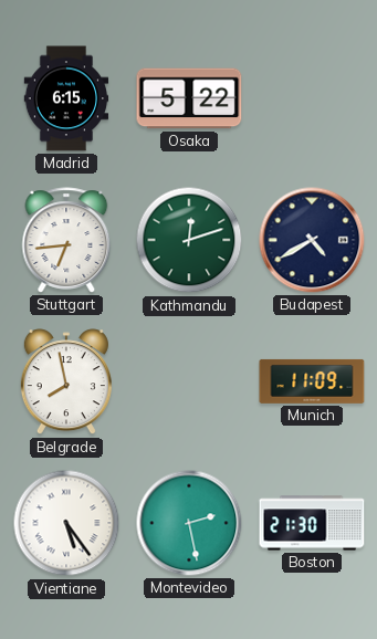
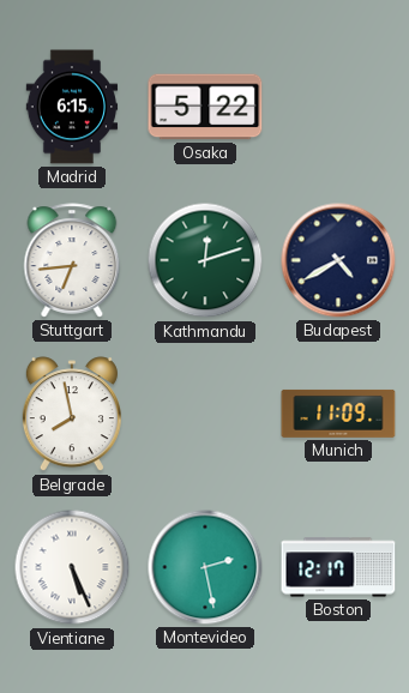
Vientiane: 5:24 -> 5:26 (72, 567)
Boston: 21:30 -> 12:17 (338, 567)
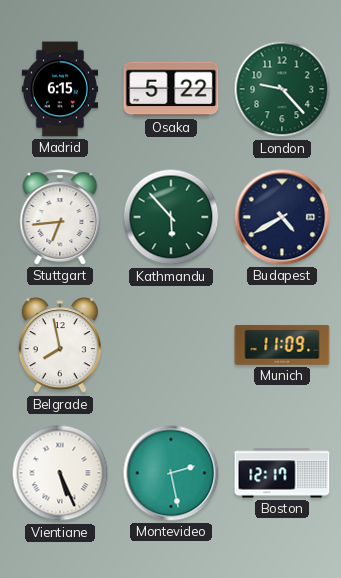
London: none -> 9:23 (282, 89)
Kathmandu: 12:12 -> 5:53 (171, 217)
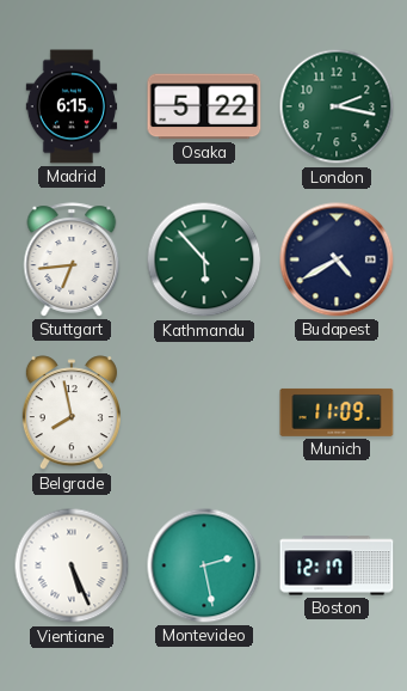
London: 9:23 -> 2:17 (337, 106)
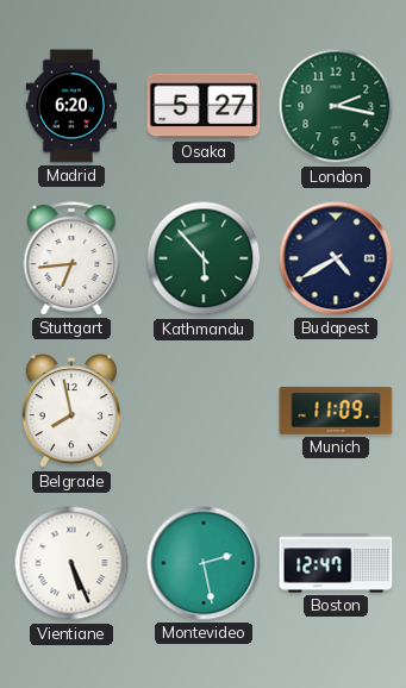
Madrid: 6:15 -> 6:20 (71, 106)
Osaka: 5:22 -> 5:27 (204, 106)
Boston: 12:17 -> 12:47 (336, 563)
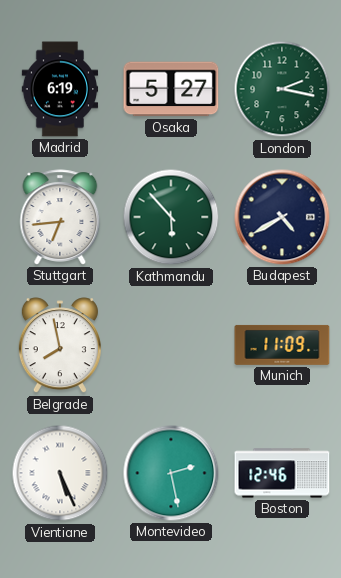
Madrid: 6:20 -> 6:19 (60, 89)
Boston: 12:47 -> 12:46 (282, 473)
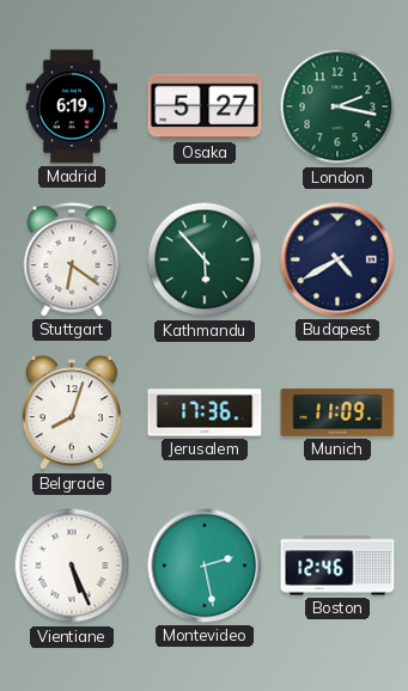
Stuttgart: 6:44 -> 6:21 (72, 259)
Belgrade: 7:58 -> 8:03 (72, 414)
Jerusalem: none -> 17:36 (205, 412)
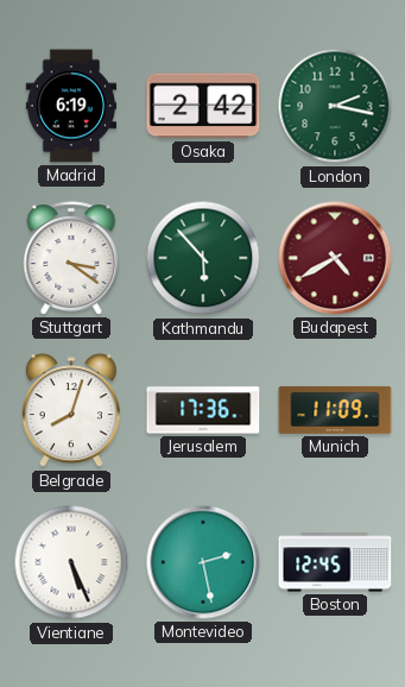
Osaka: 5:27 -> 2:42 (203, 106)
Stuttgart: 6:21 -> 3:21 (71, 258)
Budapest dial: navy -> burgundy (335, 258)
Boston: 12:46 -> 12:45 (335, 562)
